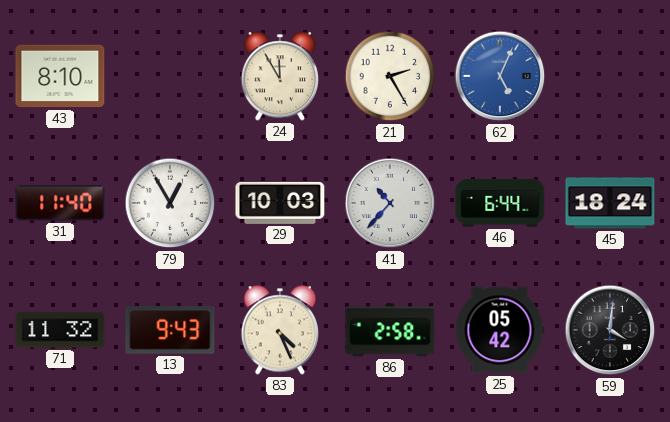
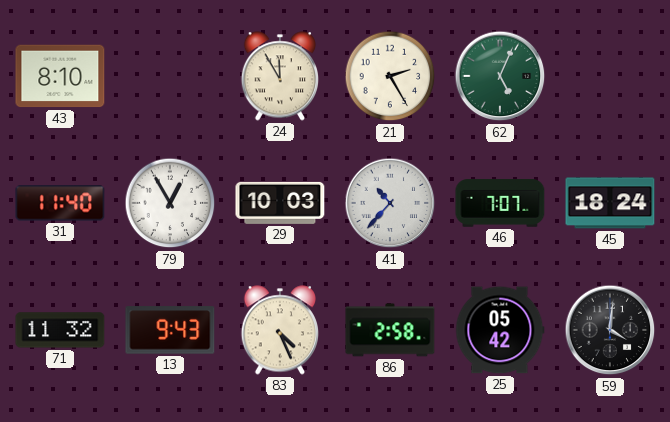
62 dial: blue -> green (500, 76)
46: 6:44 -> 7:07 (500, 203)
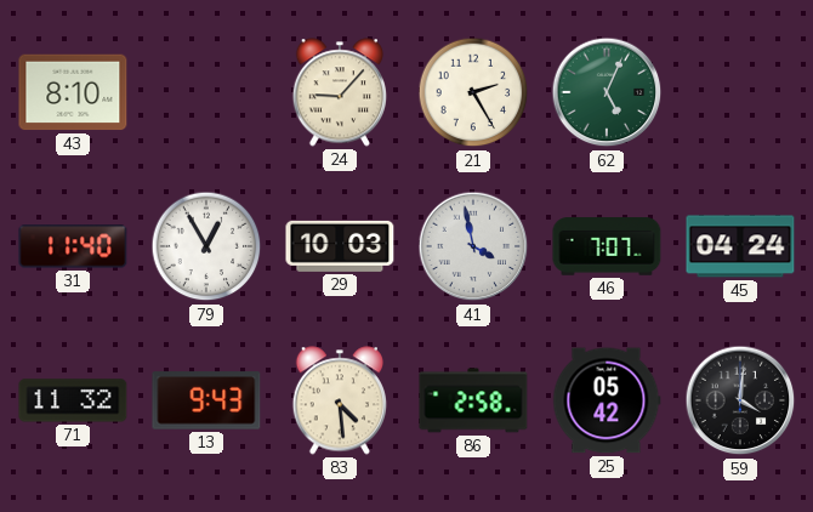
24: 11:55 -> 9:07 (339, 92)
41: 10:37 -> 3:58 (473, 246)
45: 18:24 -> 04:24 (740, 246)
83: 4:26 -> 4:29 (339, 400)
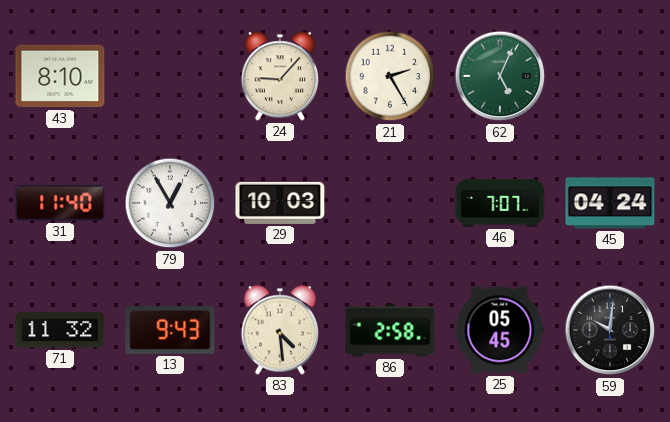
41: 3:58 -> none (473, 246)
25: 05:42 -> 05:45 (500, 330)
59: 4:01 -> 10:01 (610, 330)
